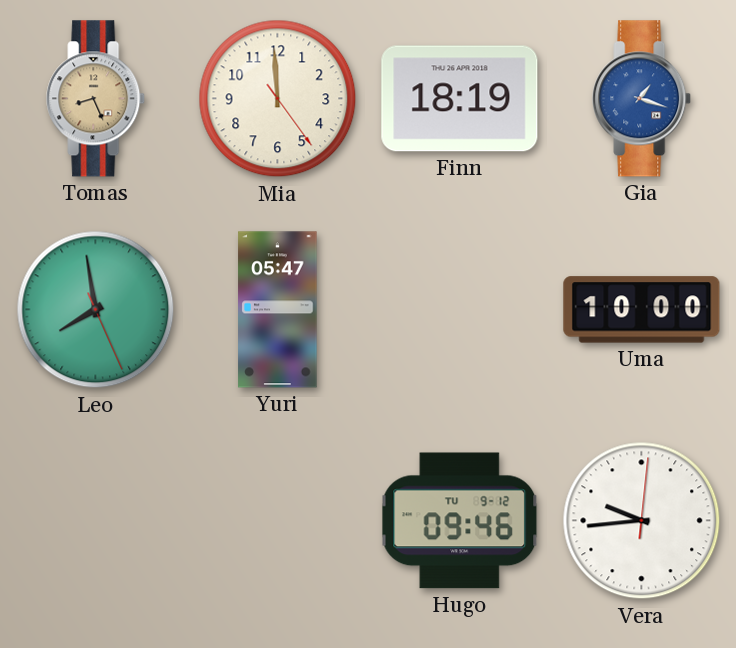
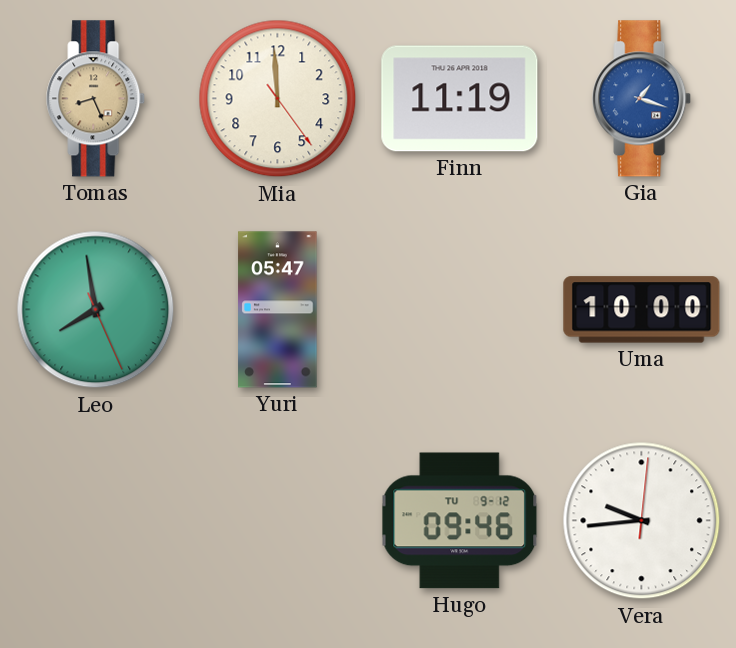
Finn: 18:19 -> 11:19 (460, 99)
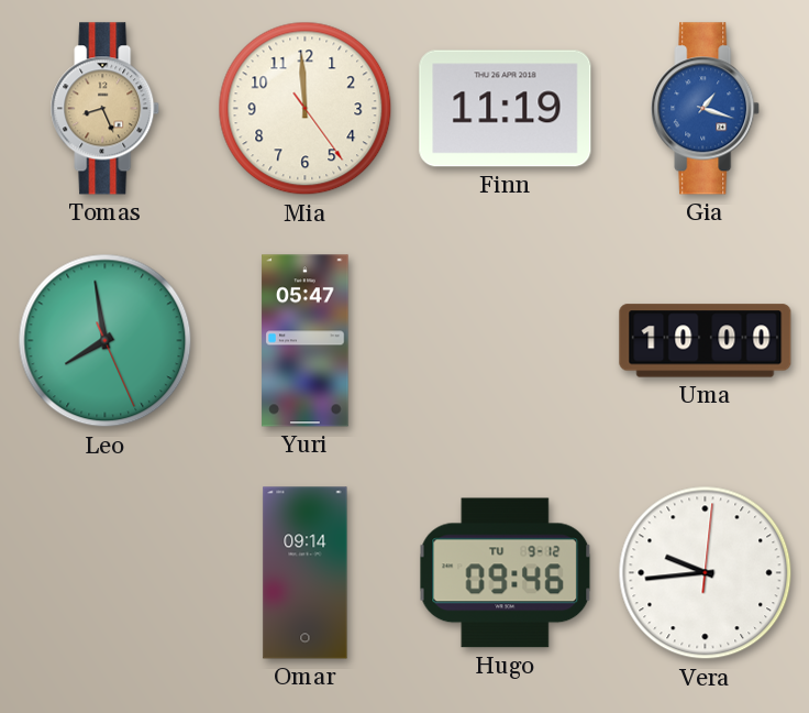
Omar: none -> 09:14 (306, 573)
